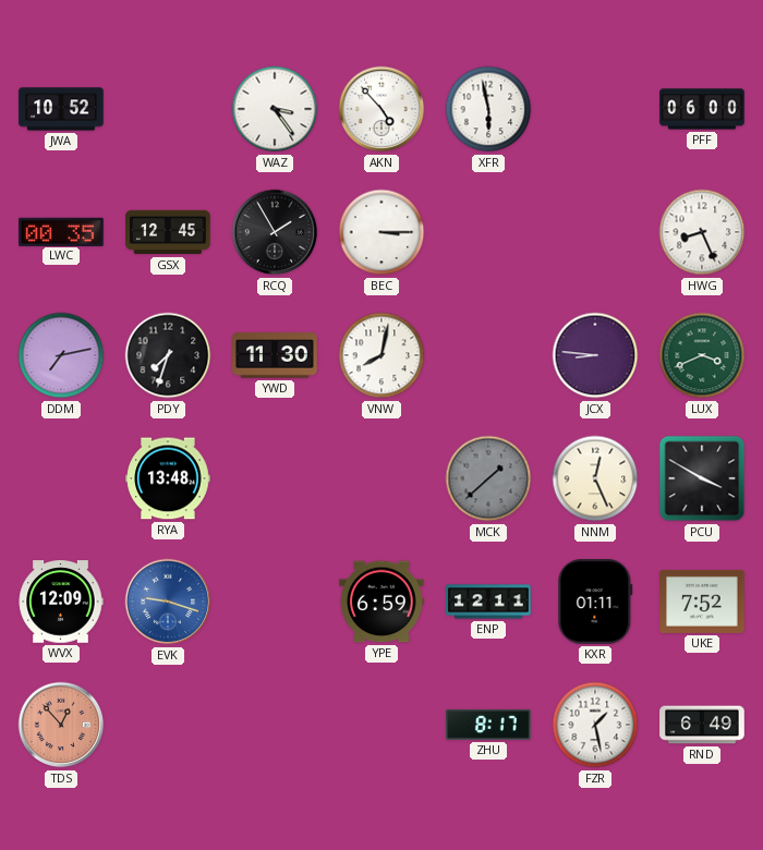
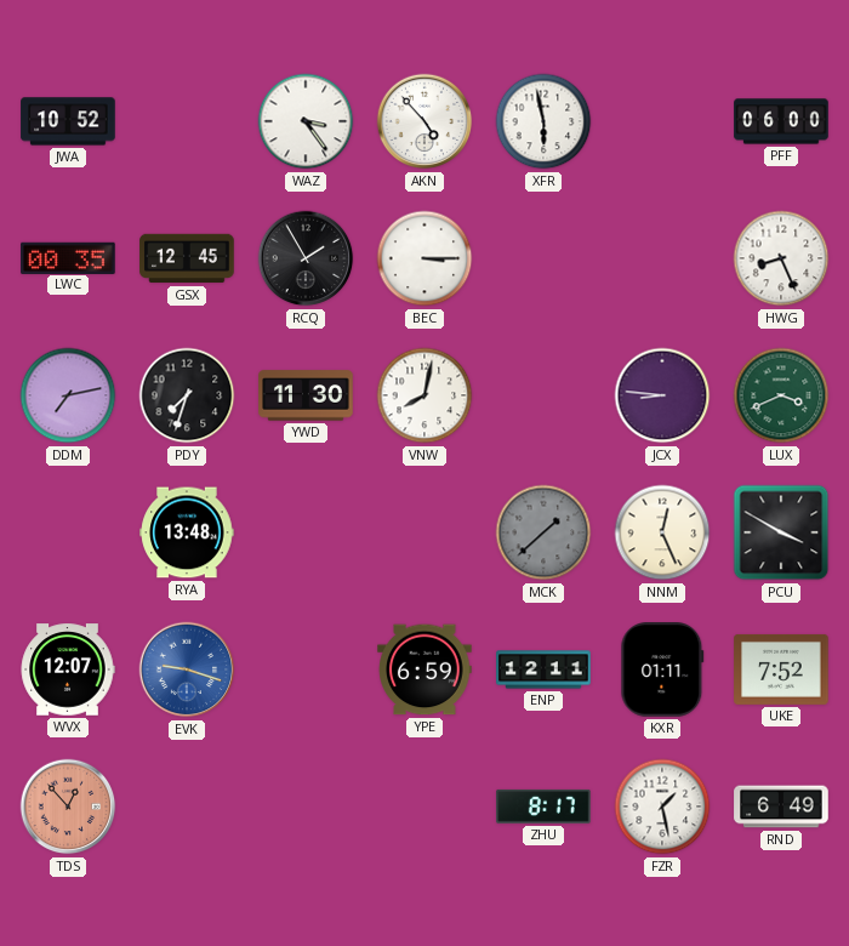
WVX: 12:09 -> 12:07 (68, 669)
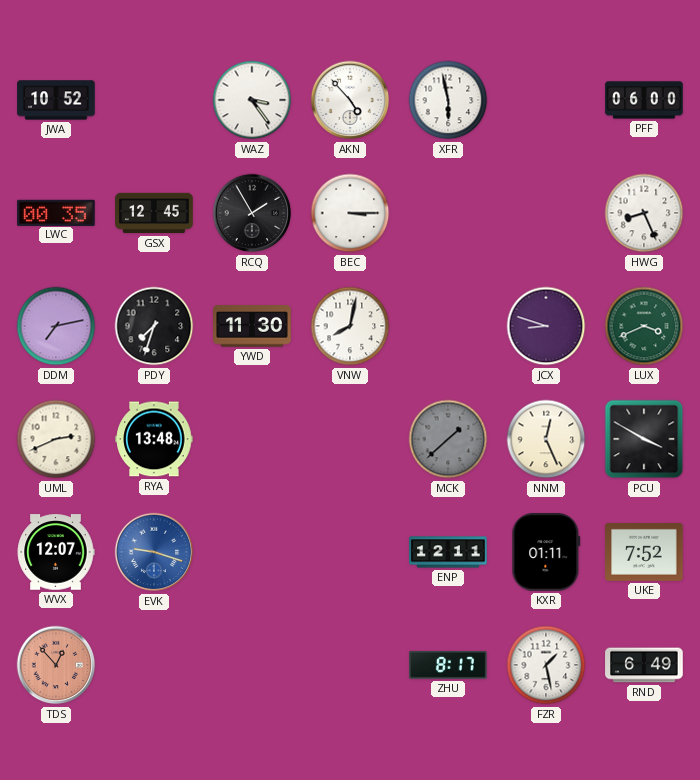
JCX: 8:46 -> 8:48 (546, 326)
UML: none -> 2:41 (56, 439)
YPE: 6:59 -> none (424, 669)
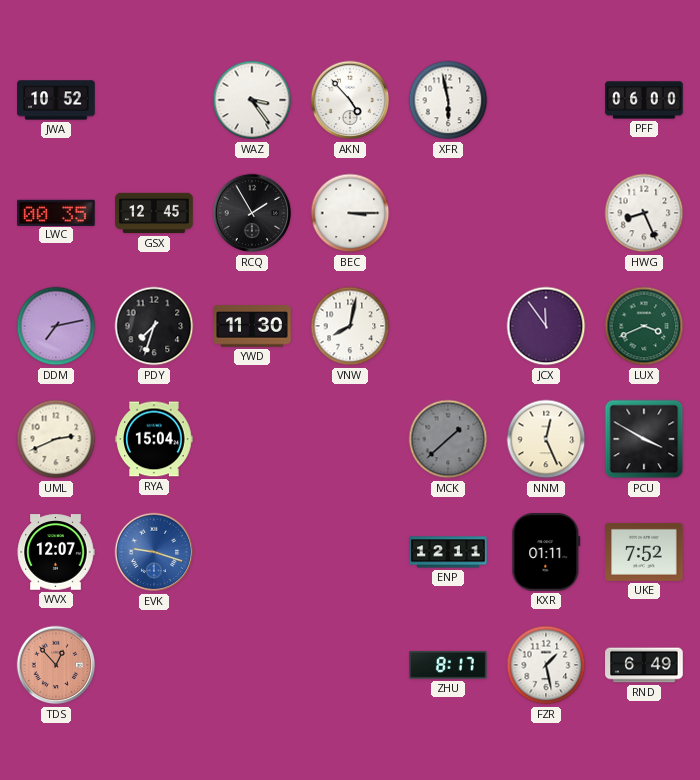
JCX: 8:48 -> 11:54 (546, 326)
RYA: 13:48 -> 15:04 (154, 439)
